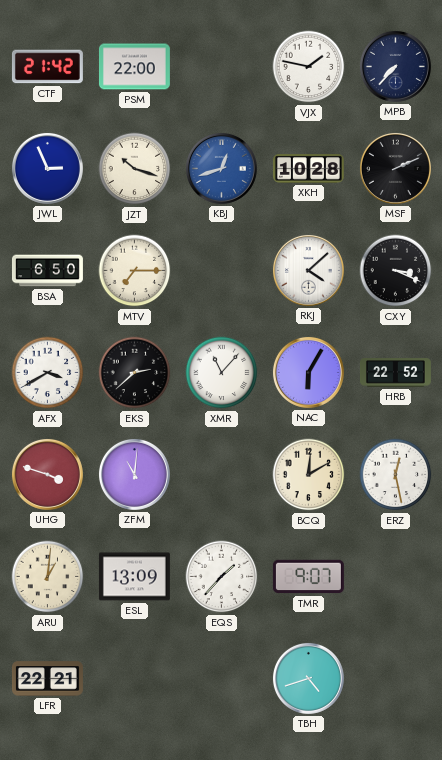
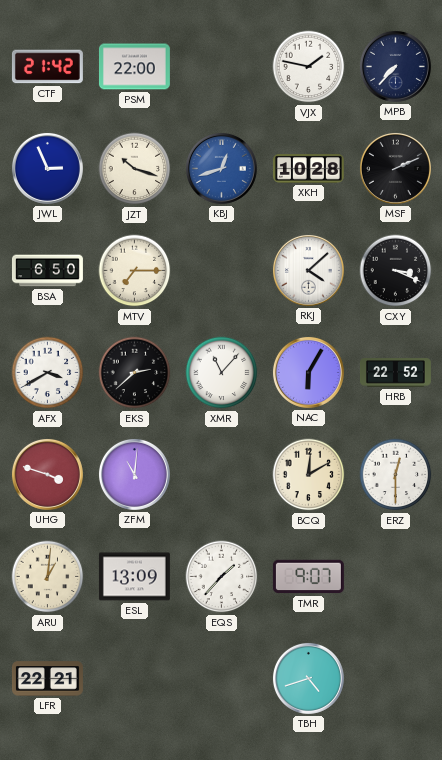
ERZ: 12:28 -> 12:30 (396, 475)
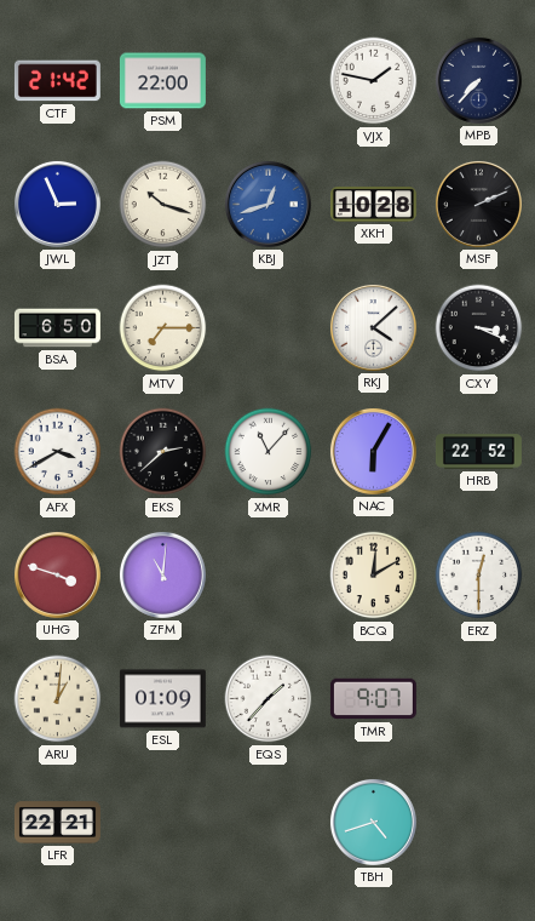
ESL: 13:09 -> 01:09 (162, 699)
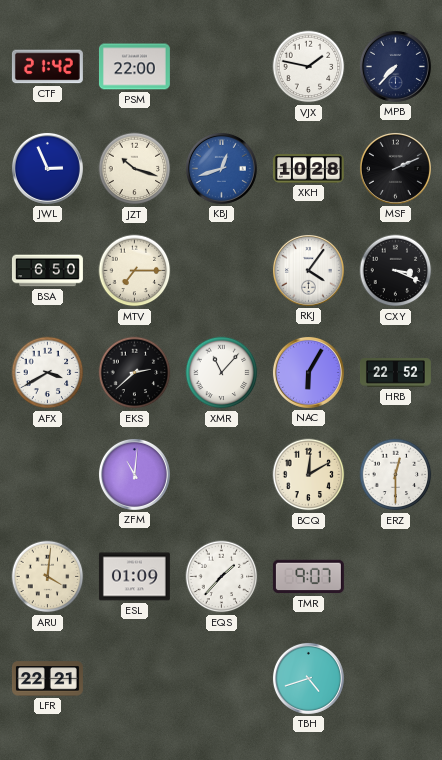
RKJ: 4:08 -> 4:06 (308, 270)
UHG: 3:48 -> none (57, 574)
ARU: 1:01 -> 4:01 (48, 577)
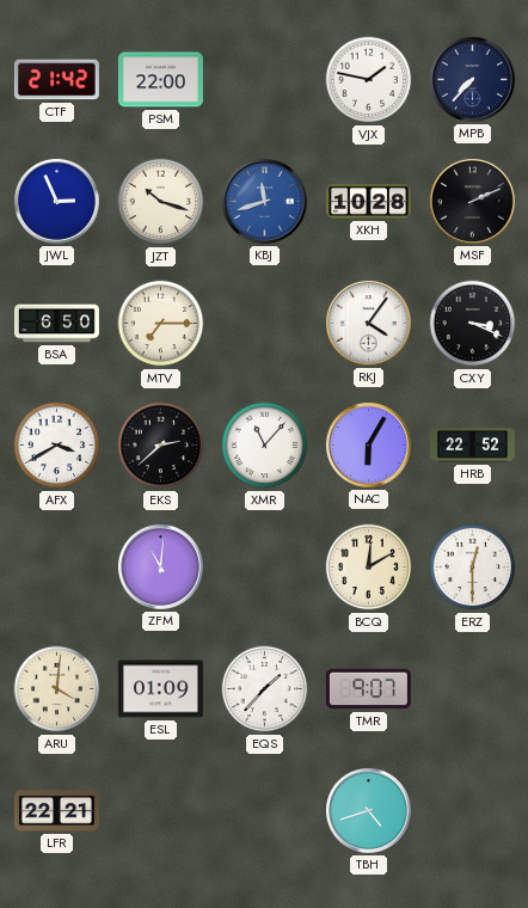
KBJ: 12:42 -> 11:42 (264, 201)
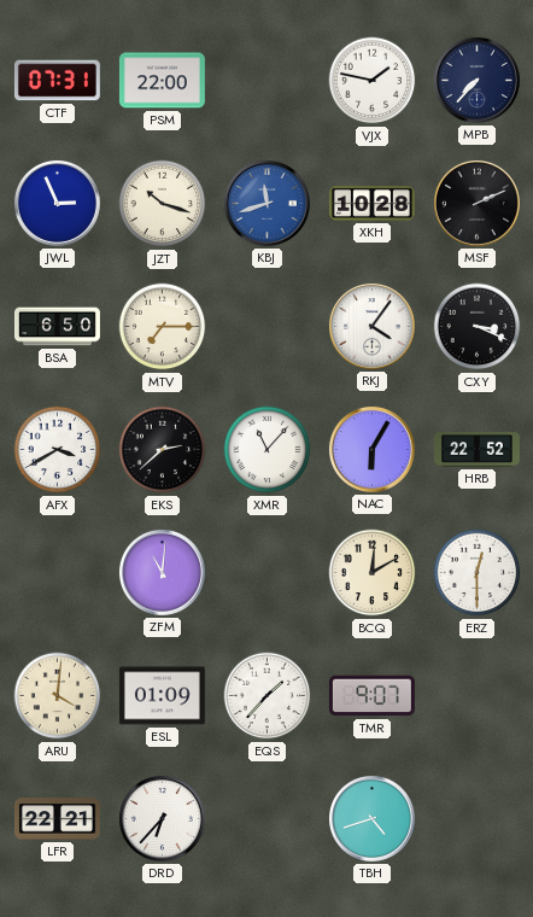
CTF: 21:42 -> 07:31 (57, 81)
DRD: none -> 6:37 (162, 818)
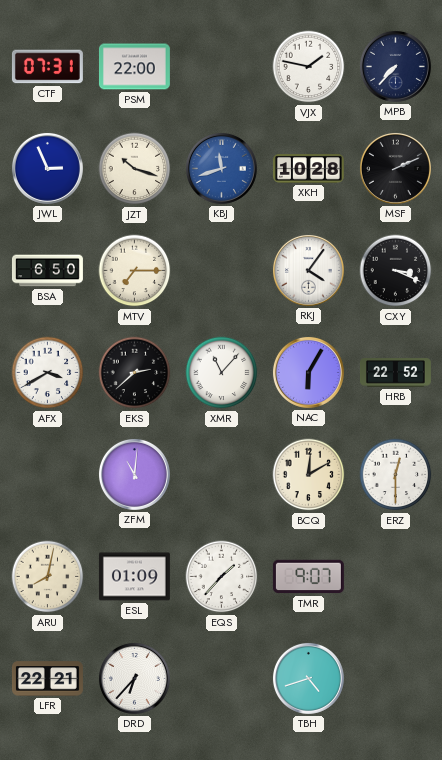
ARU: 4:01 -> 8:02 (48, 577)
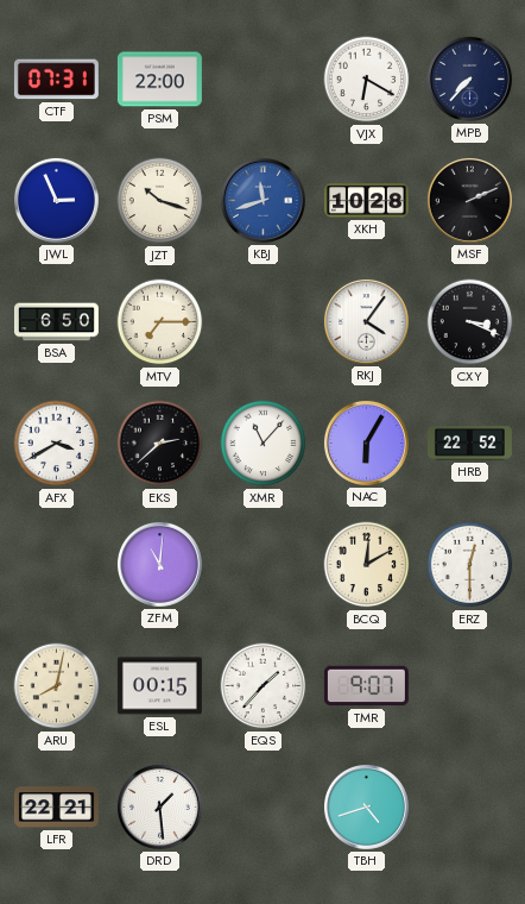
VJX: 1:47 -> 6:20 (367, 80)
ESL: 01:09 -> 00:15 (159, 686)
DRD: 6:37 -> 1:29 (159, 806)
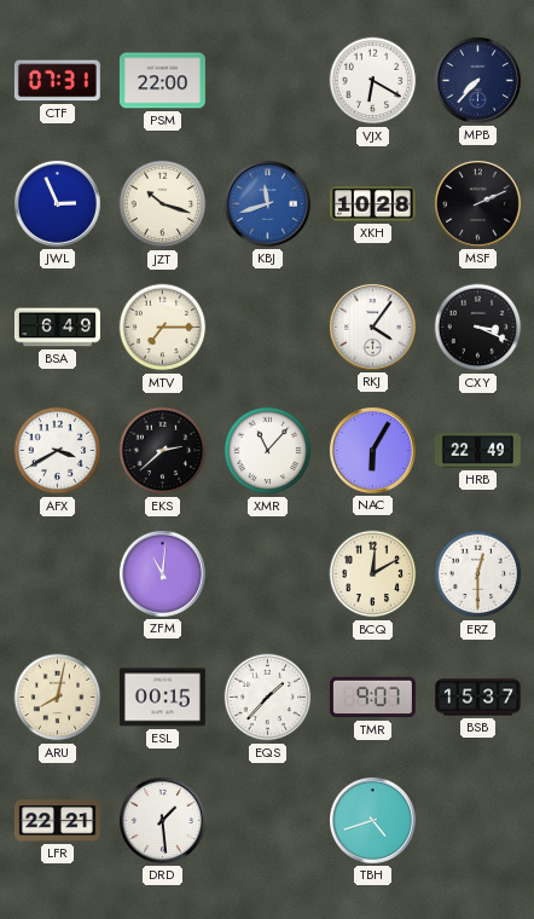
BSA: 6:50 -> 6:49 (57, 328)
HRB: 22:52 -> 22:49 (477, 451)
BSB: none -> 15:37 (477, 698)
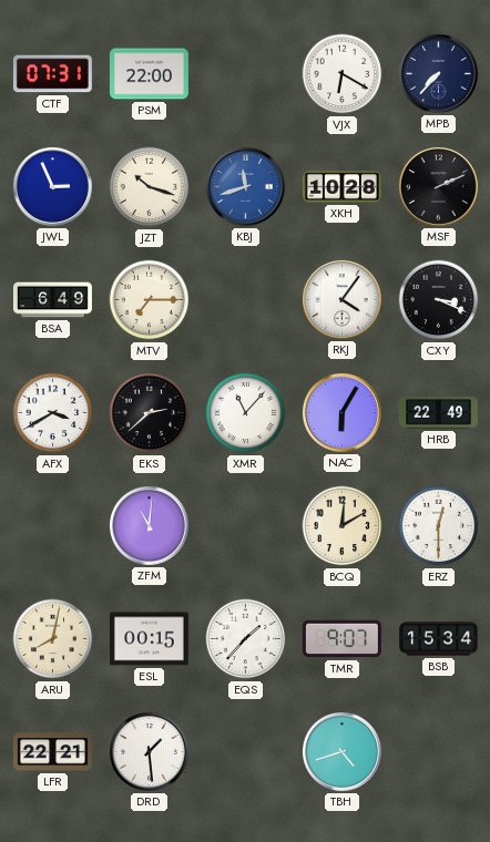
BSB: 15:37 -> 15:34 (438, 639)
